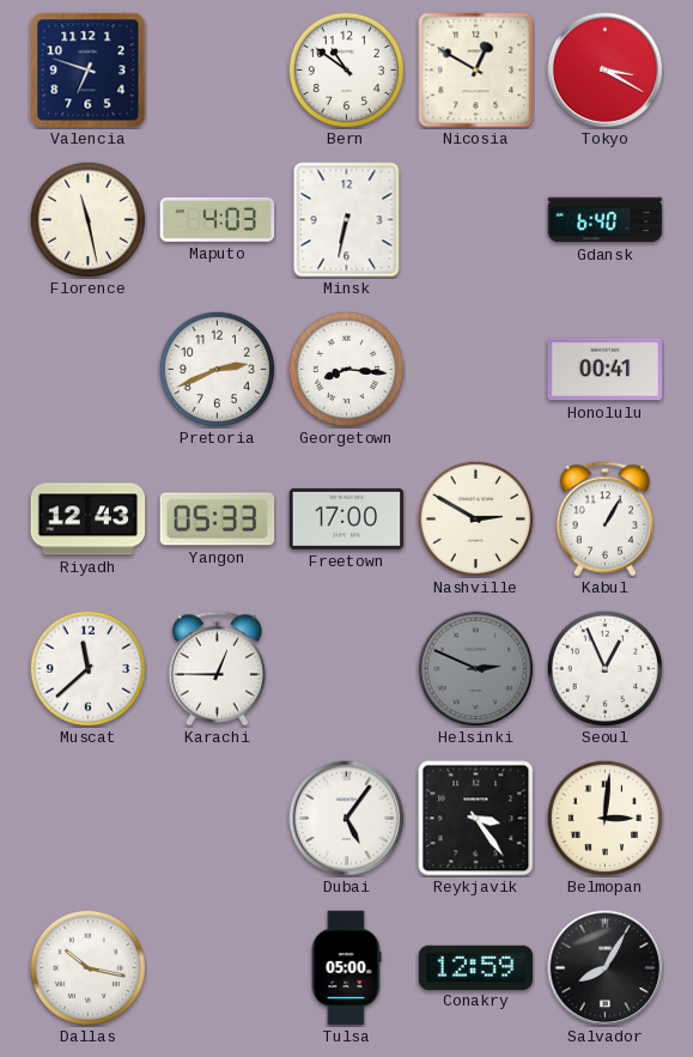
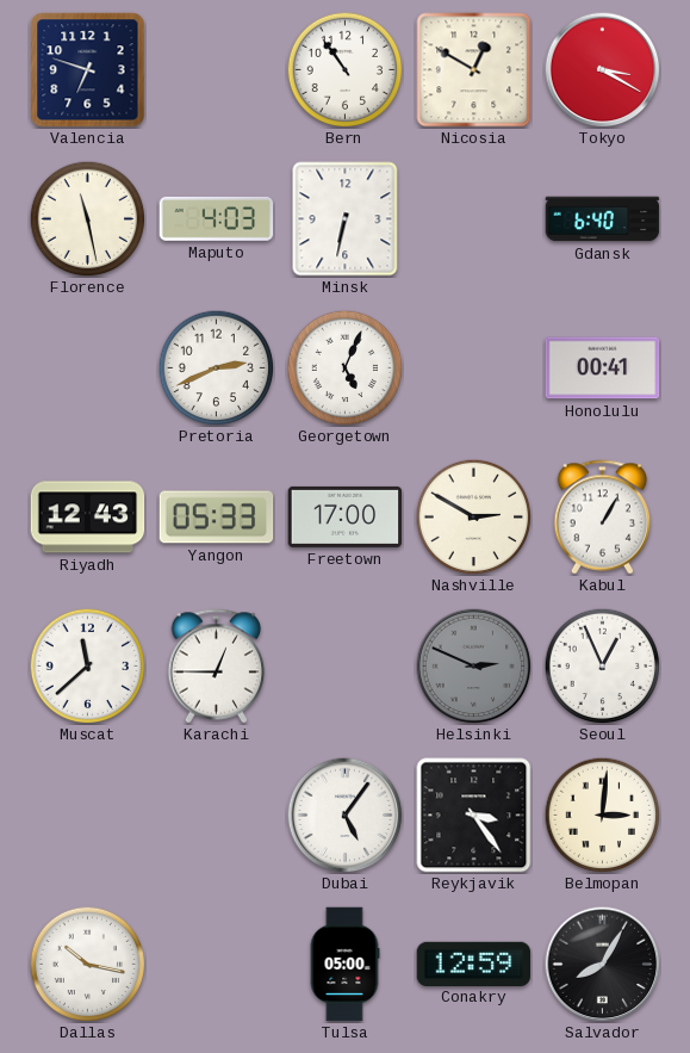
Bern: 10:51 -> 10:54 (344, 69)
Georgetown: 8:16 -> 5:04 (344, 367)
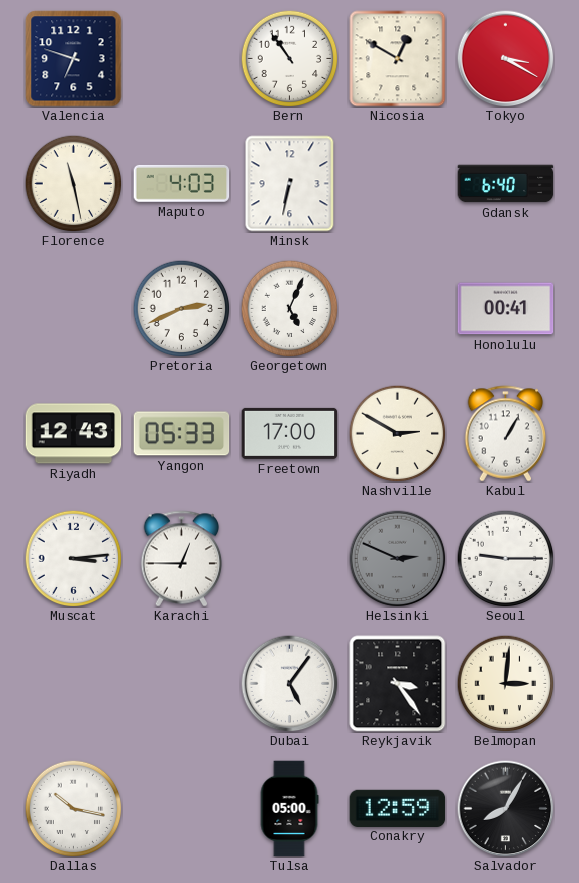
Muscat: 11:38 -> 3:14 (73, 558)
Seoul: 12:56 -> 9:15 (505, 558)
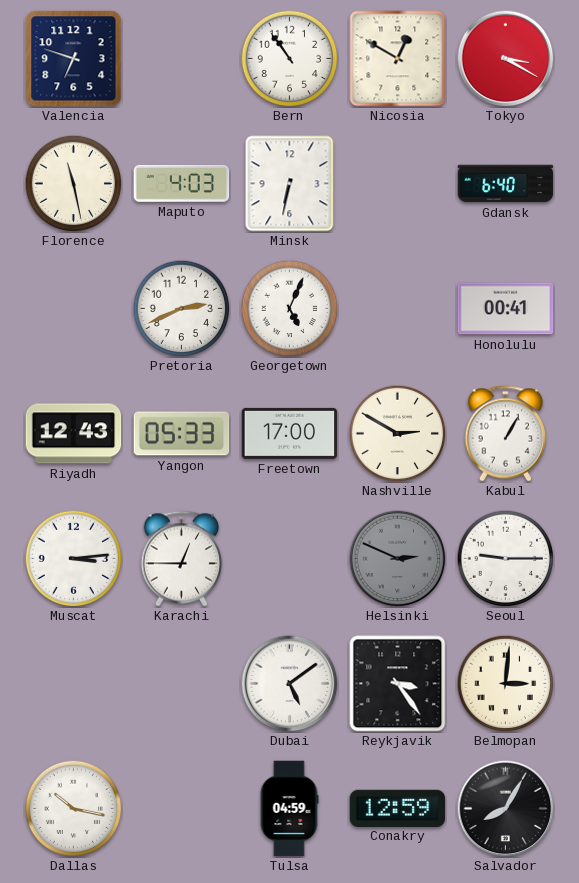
Dubai: 5:06 -> 5:09 (290, 684)
Tulsa: 05:00 -> 04:59 (289, 809)
